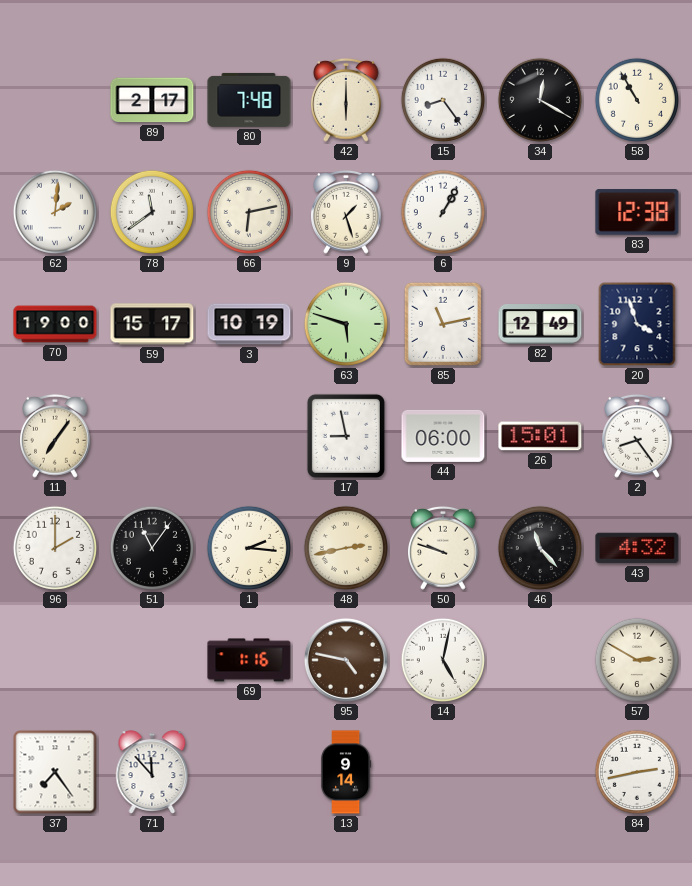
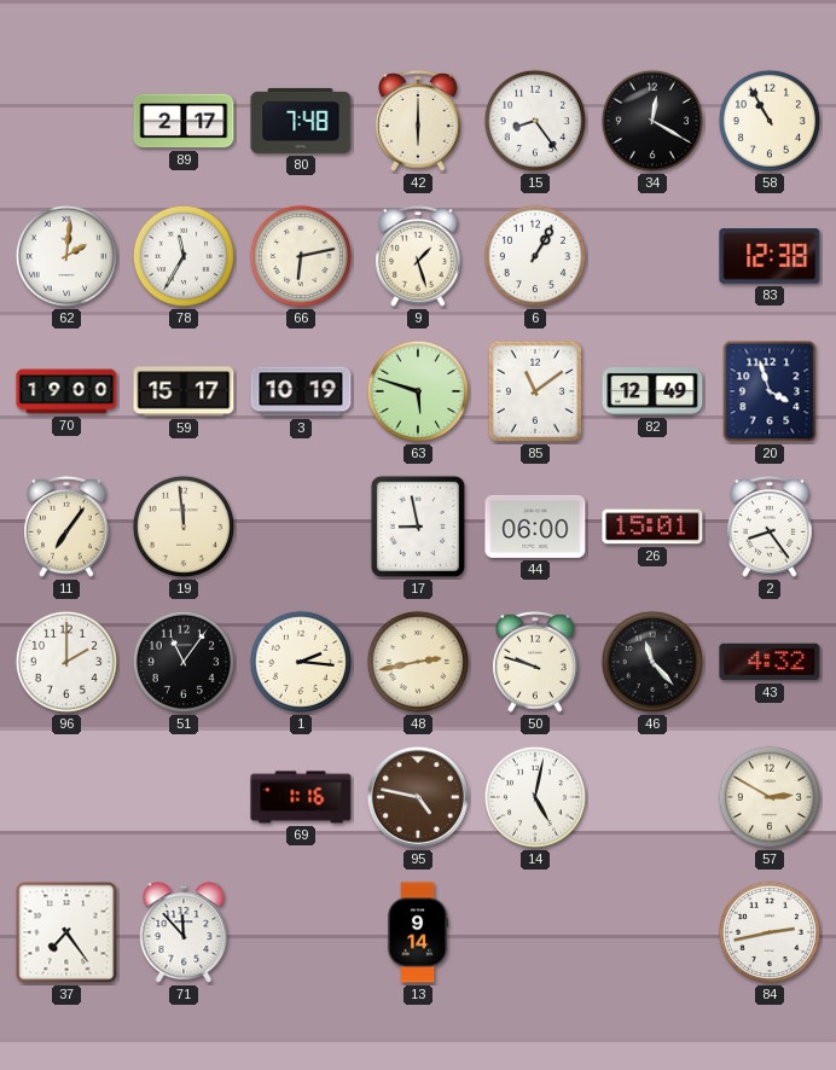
78: 11:39 -> 11:35 (184, 256)
85: 11:13 -> 11:09 (535, 391)
19: none -> 11:59 (184, 527)
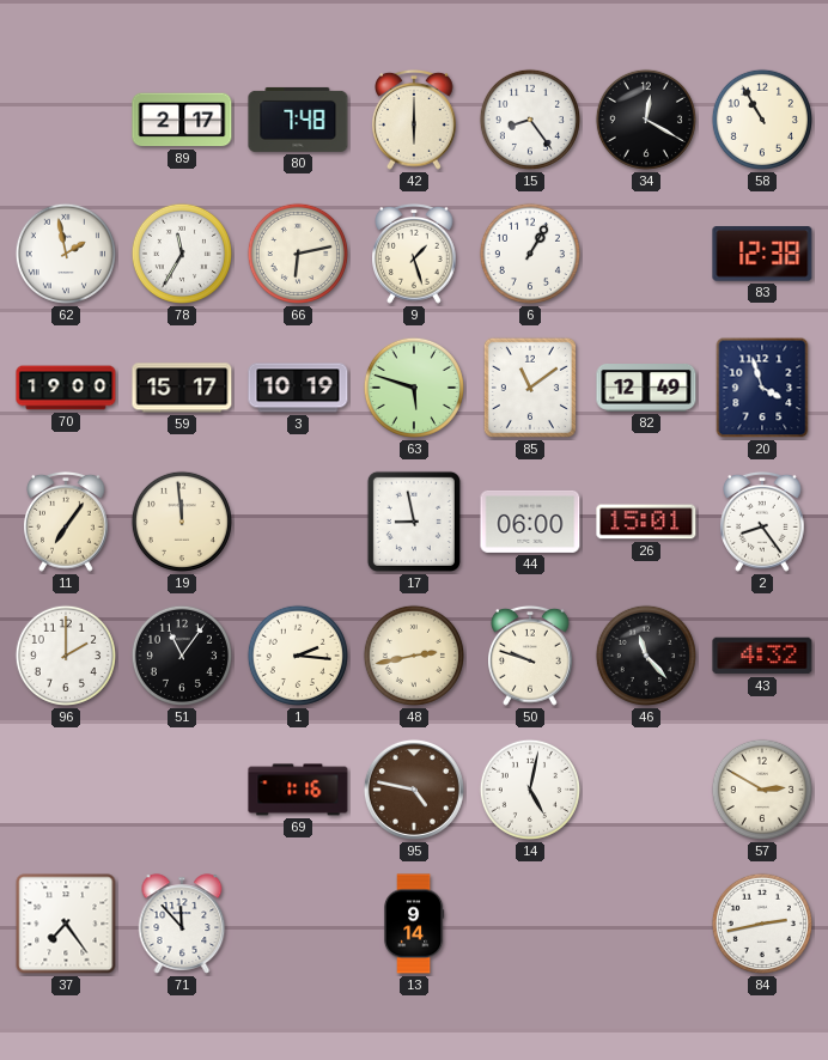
62: 2:01 -> 1:58 (66, 254)
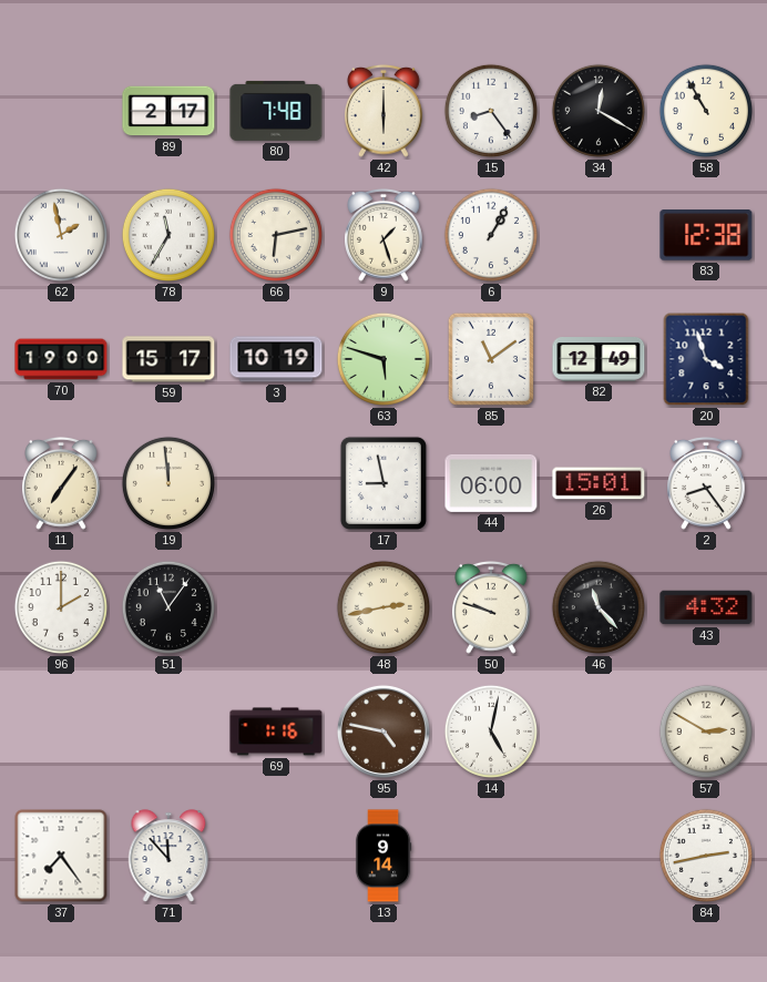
1: 2:16 -> none (298, 656)
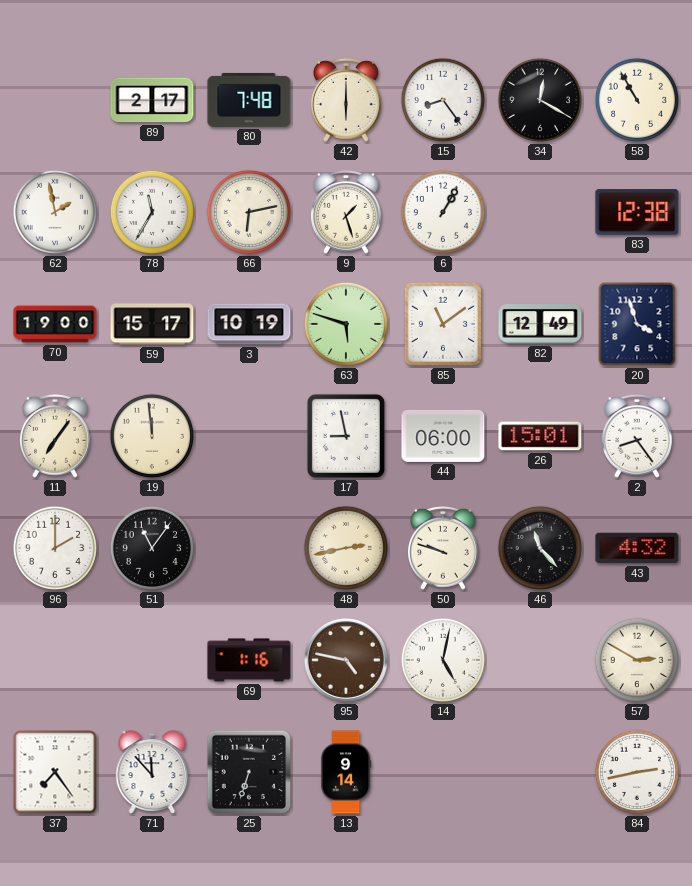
25: none -> 6:33 (249, 772)
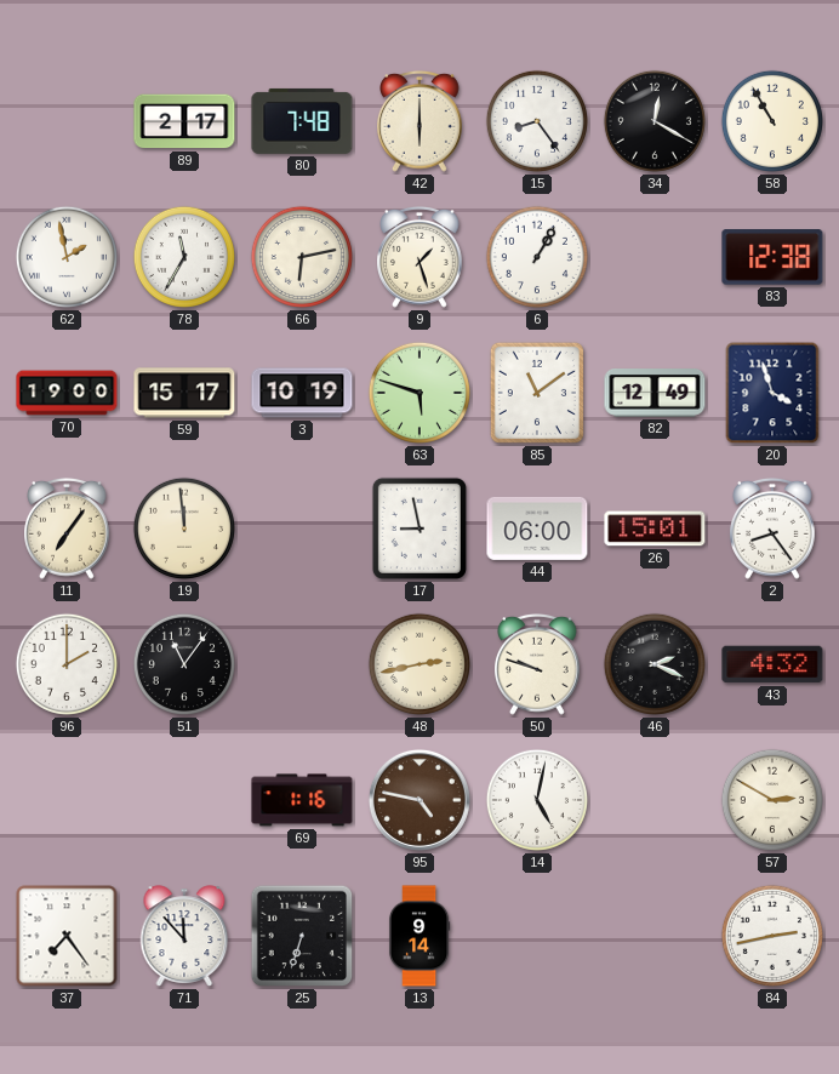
46: 11:23 -> 2:19 (655, 664)
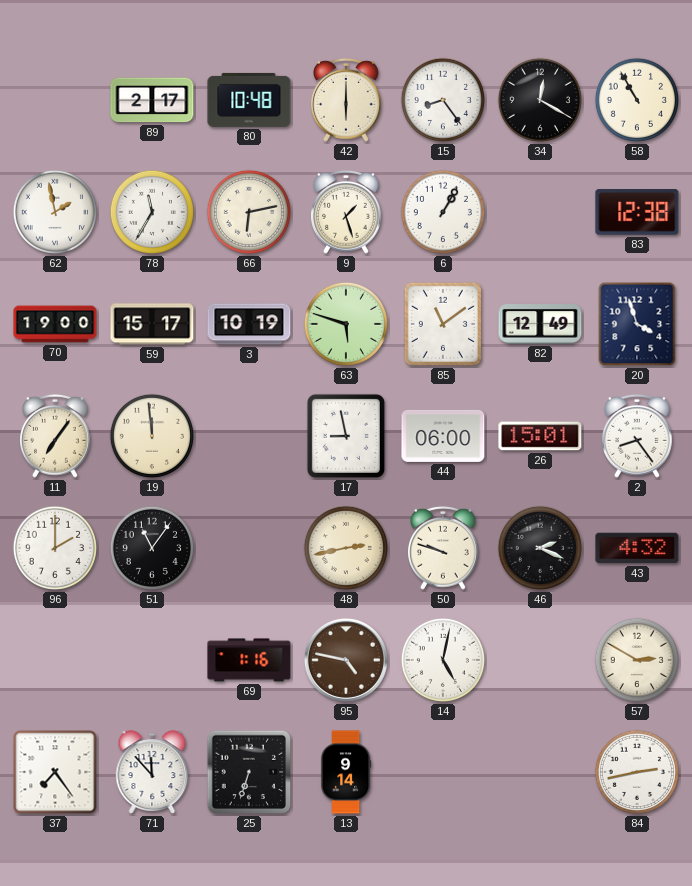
80: 7:48 -> 10:48 (249, 100)
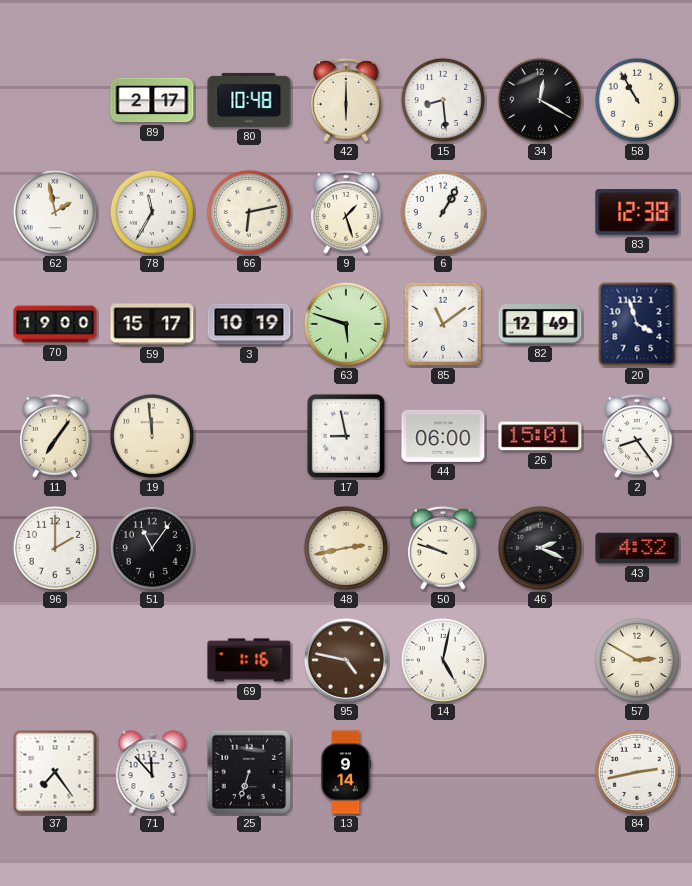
15: 8:24 -> 8:29 (443, 100)
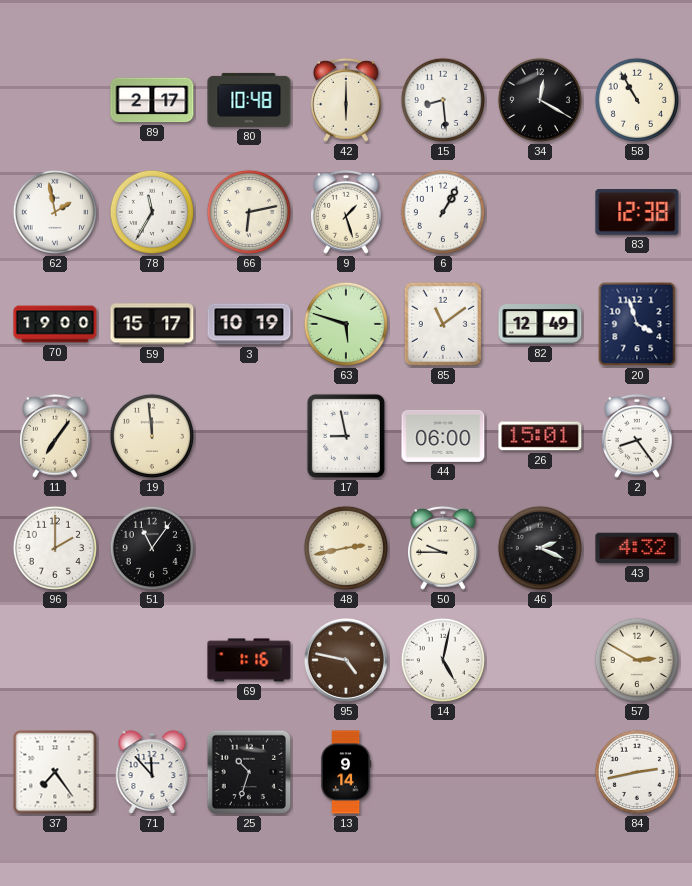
50: 9:48 -> 9:45 (444, 548)
25: 6:33 -> 10:33 (249, 772)
